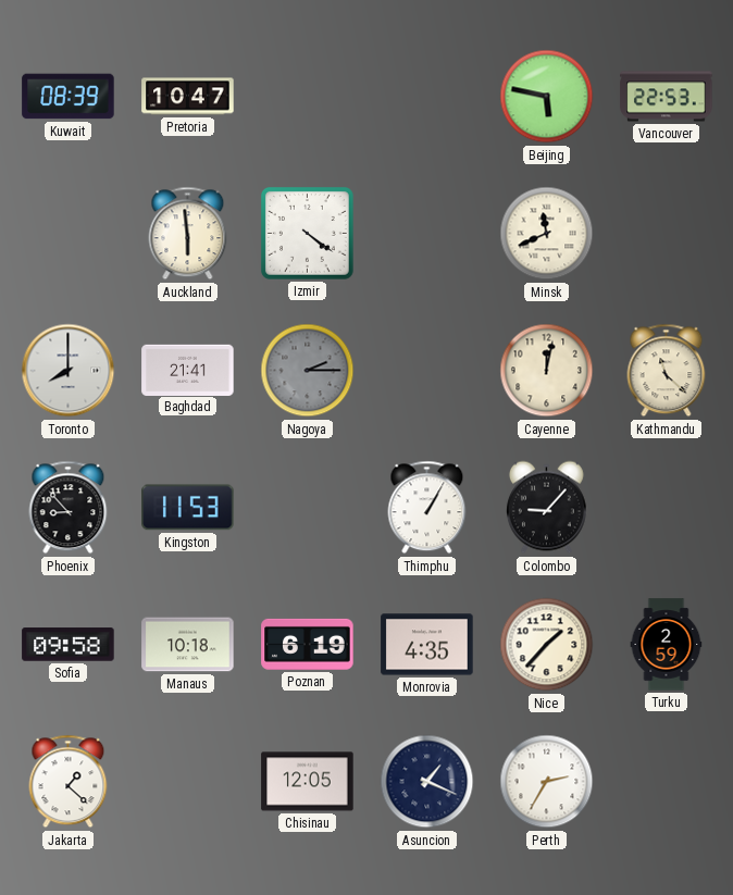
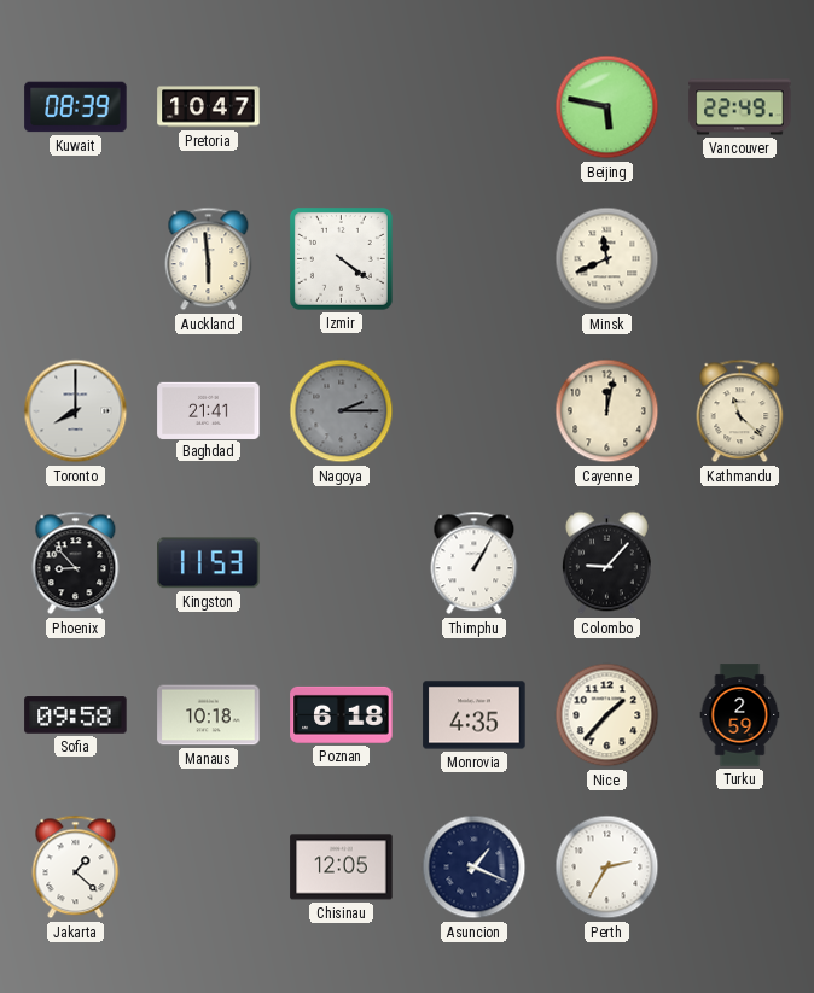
Vancouver: 22:53 -> 22:49 (740, 107)
Poznan: 6:19 -> 6:18 (342, 714)
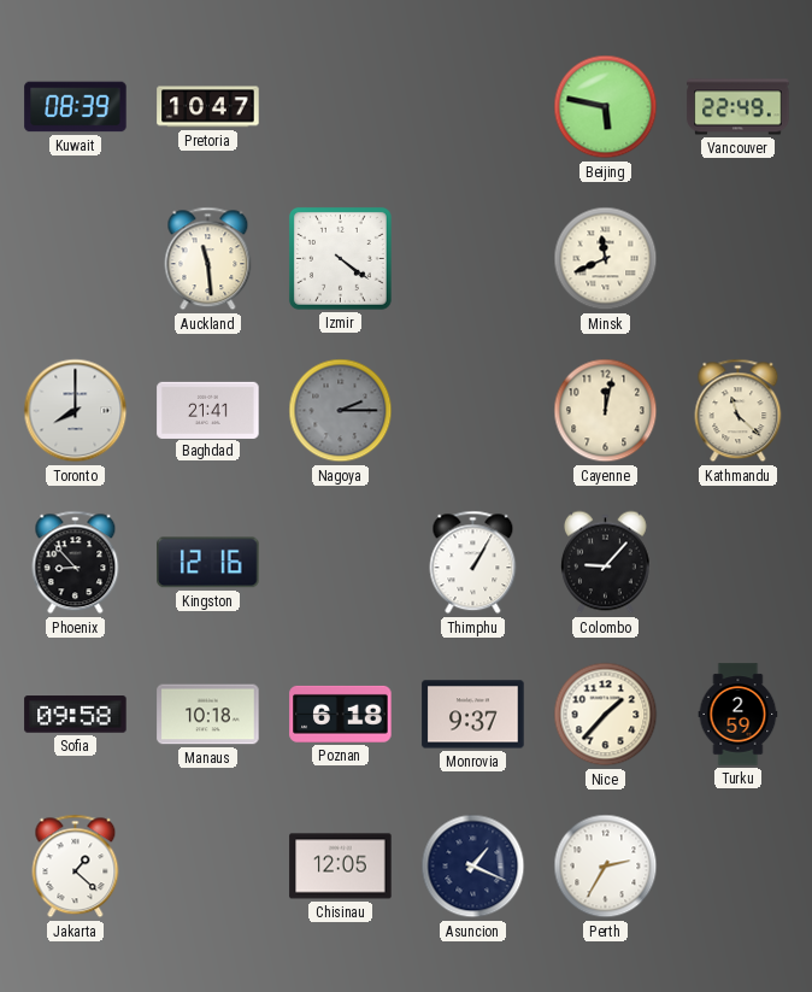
Auckland: 5:59 -> 11:29 (208, 259)
Kingston: 11:53 -> 12:16 (208, 563)
Monrovia: 4:35 -> 9:37 (473, 715)
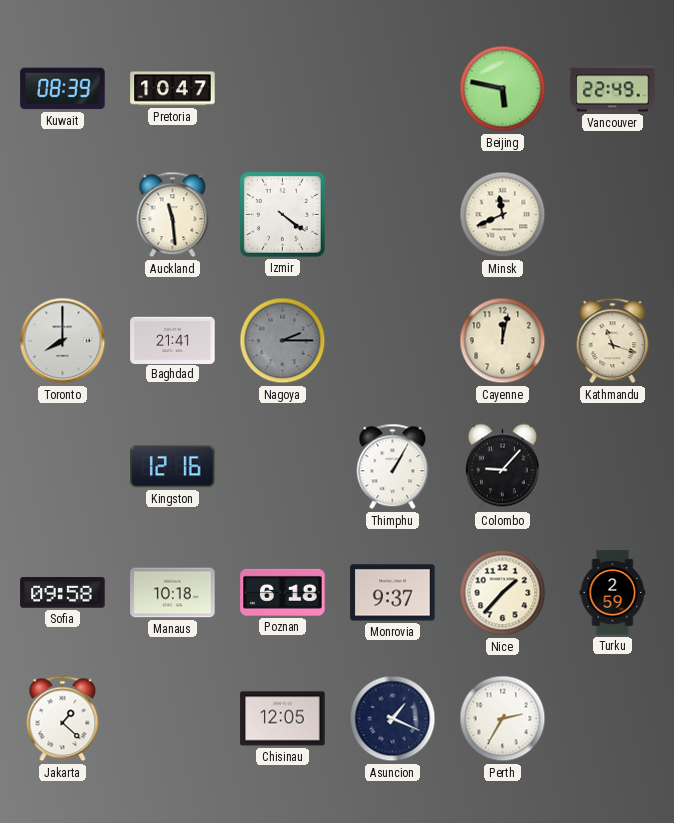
Kathmandu: 11:22 -> 11:18 (613, 341)
Phoenix: 8:53 -> none (76, 563)
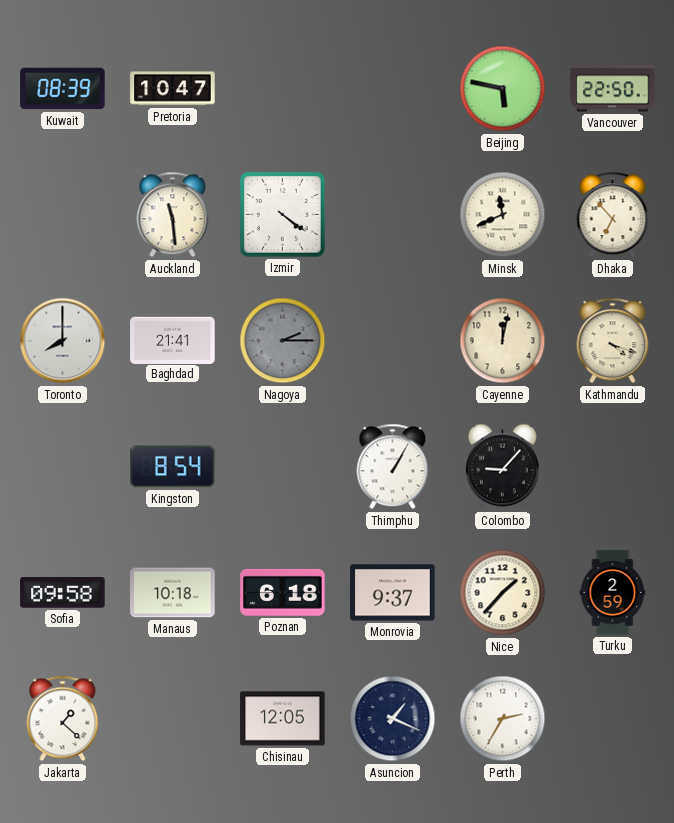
Vancouver: 22:49 -> 22:50 (613, 89)
Dhaka: none -> 6:53 (613, 215)
Kathmandu: 11:18 -> 4:18 (613, 341)
Kingston: 12:16 -> 8:54 (173, 467)
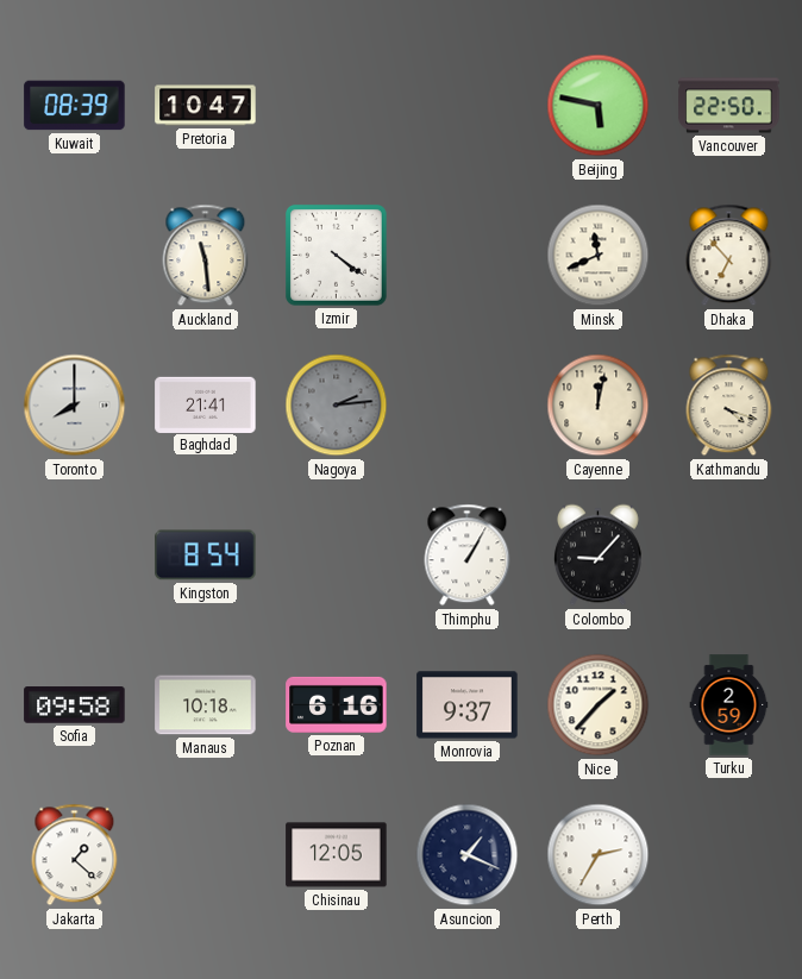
Nagoya: 2:15 -> 2:14 (337, 406)
Poznan: 6:18 -> 6:16 (337, 704)
